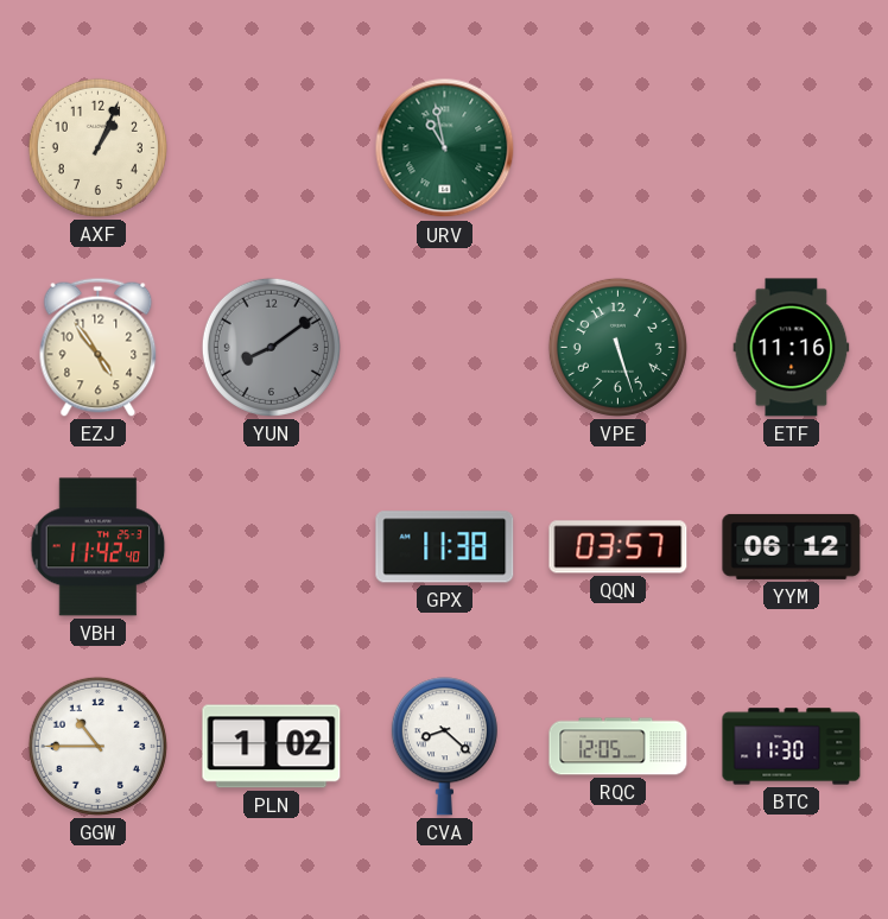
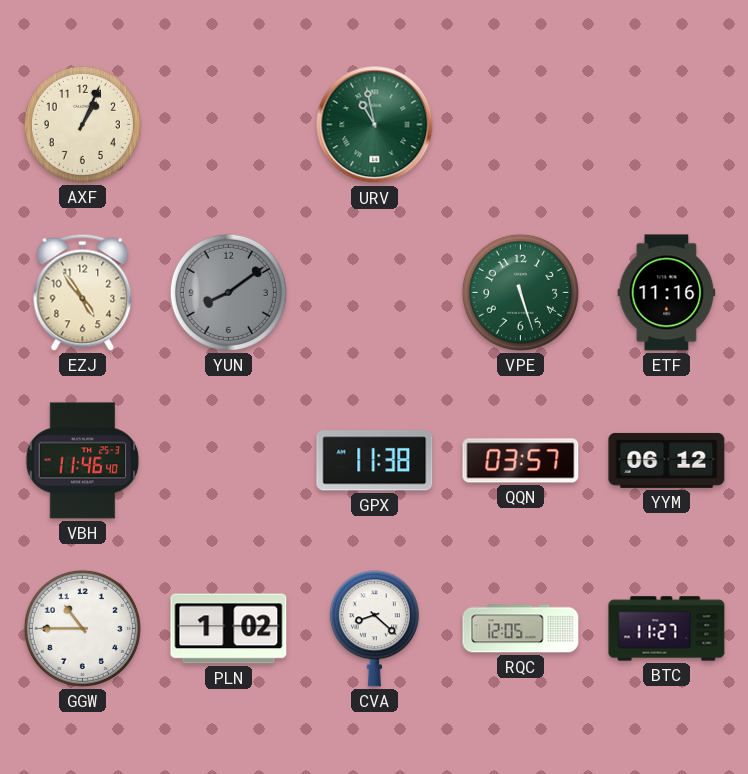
VBH: 11:42 -> 11:46 (83, 461)
BTC: 11:30 -> 11:27 (667, 629)
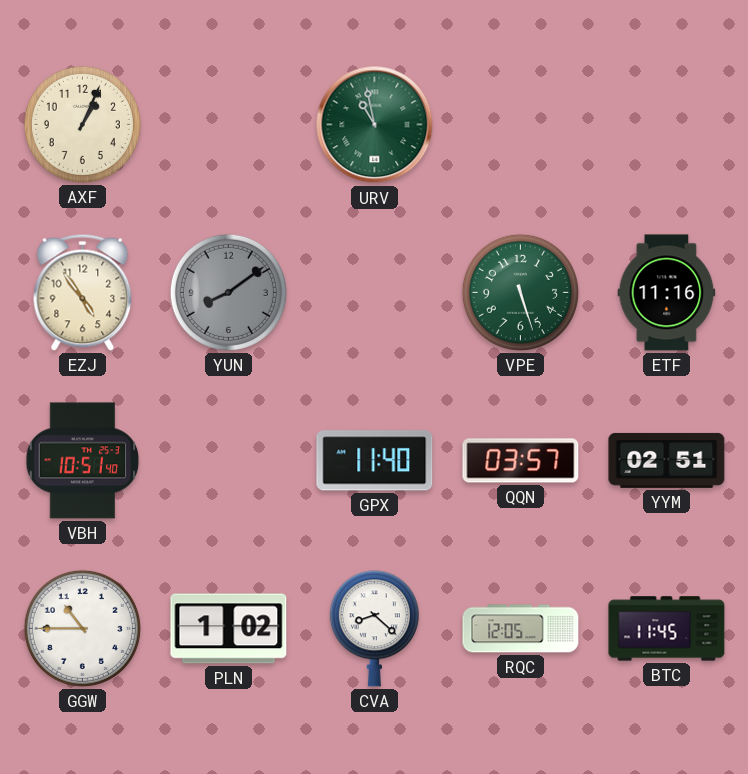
VBH: 11:46 -> 10:51 (83, 461)
GPX: 11:38 -> 11:40 (375, 461)
YYM: 06:12 -> 02:51 (667, 460)
BTC: 11:27 -> 11:45 (667, 629)
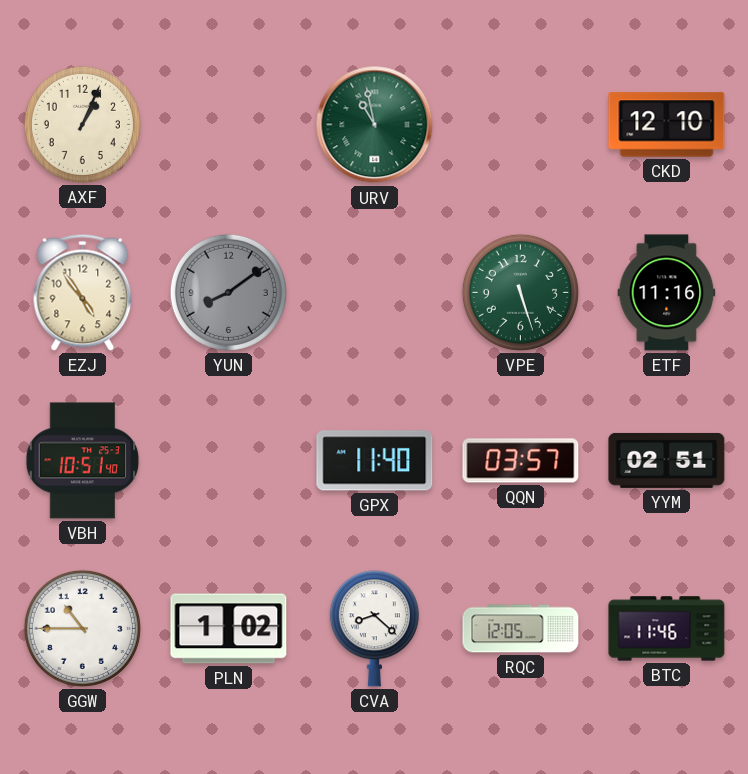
CKD: none -> 12:10 (667, 125)
BTC: 11:45 -> 11:46 (667, 629)
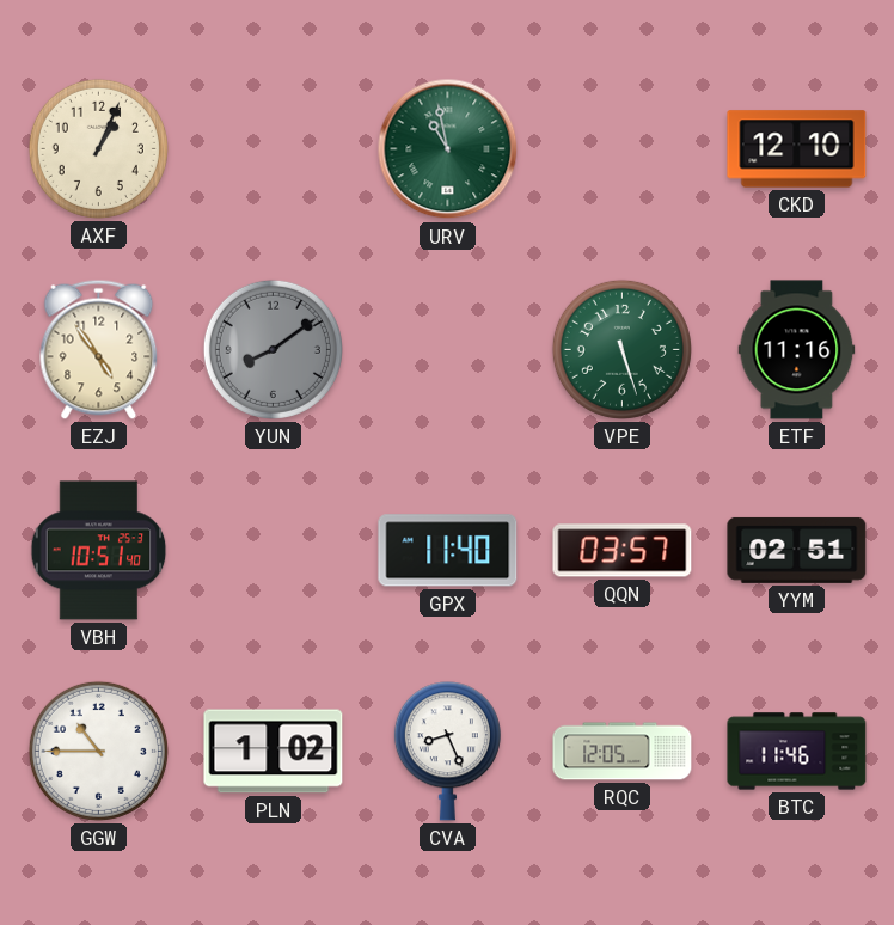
CVA: 8:22 -> 8:26 (447, 752)
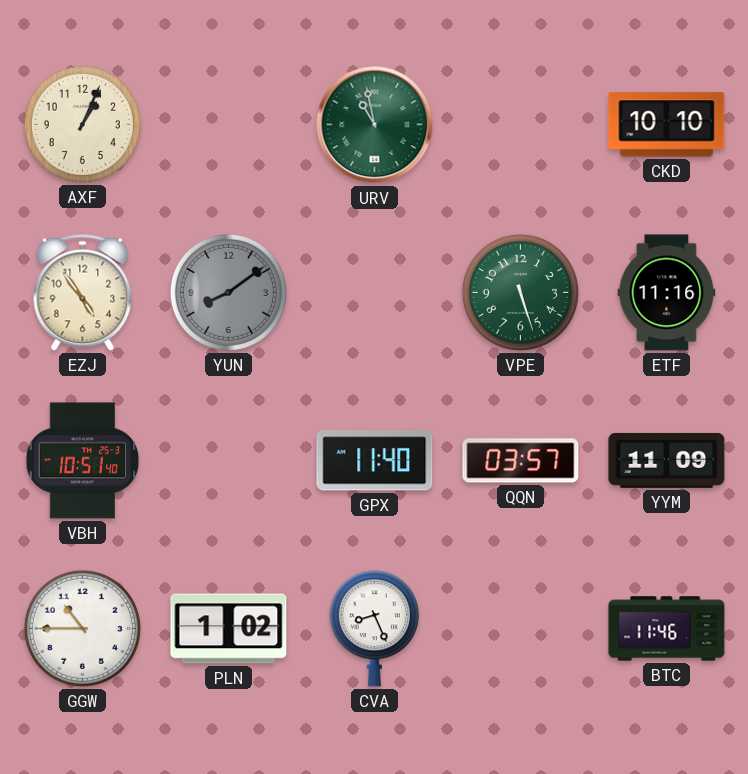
CKD: 12:10 -> 10:10 (667, 125)
YYM: 02:51 -> 11:09 (667, 460)
RQC: 12:05 -> none (623, 752)
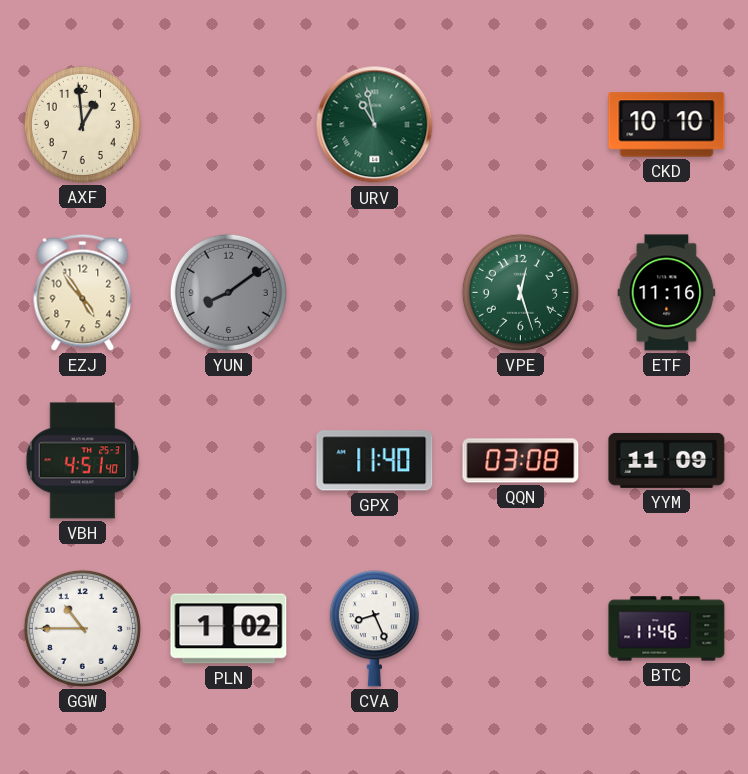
AXF: 1:04 -> 12:59 (82, 124)
VPE: 5:27 -> 12:27 (520, 292)
VBH: 10:51 -> 4:51 (83, 461)
QQN: 03:57 -> 03:08 (521, 461)
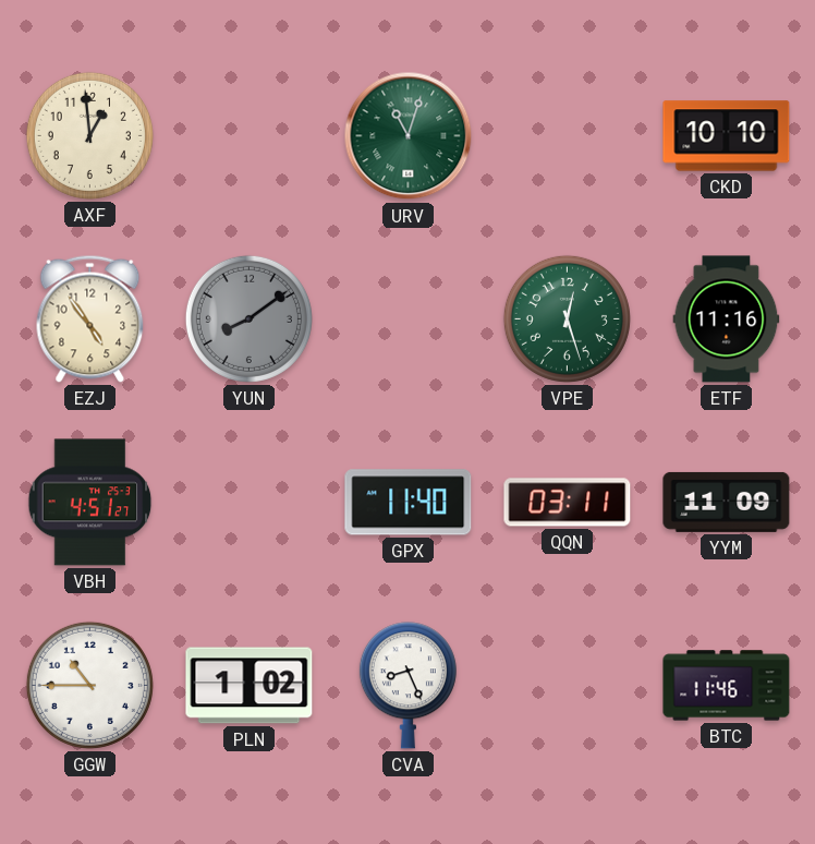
URV: 10:58 -> 11:03 (409, 136)
VBH: 4:51:40 -> 4:51:27 (90, 503)
QQN: 03:08 -> 03:11 (568, 503)
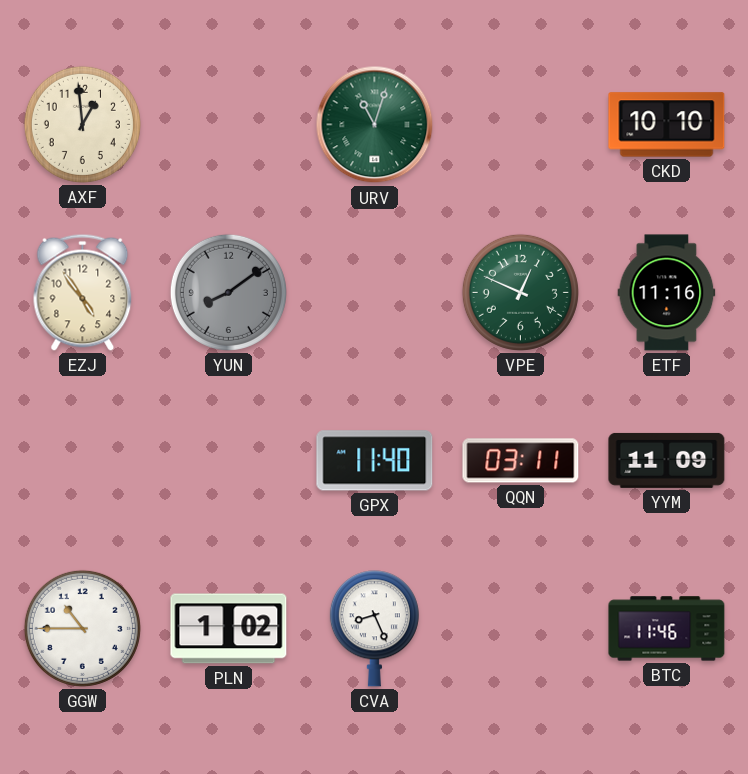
VPE: 12:27 -> 12:49 (520, 292)
VBH: 4:51 -> none (90, 503)
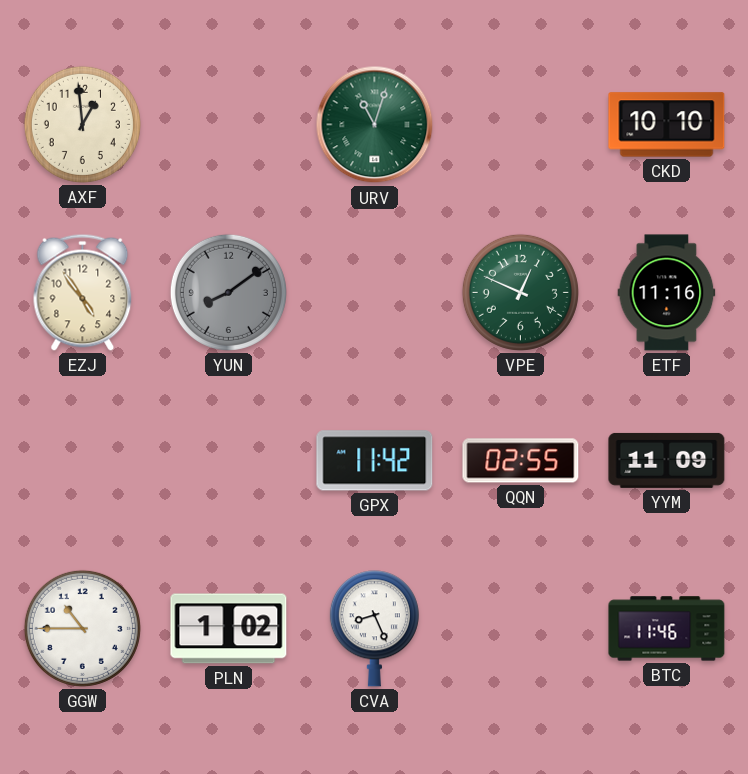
GPX: 11:40 -> 11:42 (375, 461)
QQN: 03:11 -> 02:55 (521, 461)
